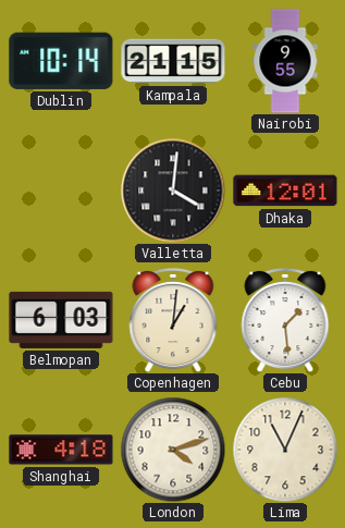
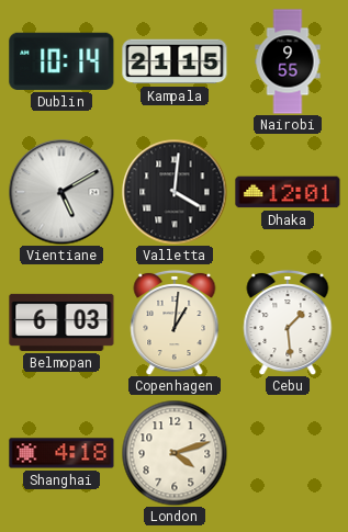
Vientiane: none -> 5:10 (61, 192)
Lima: 11:04 -> none (285, 450)
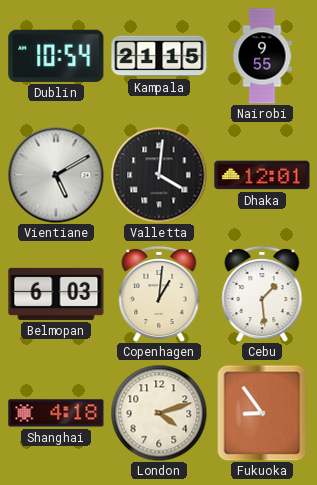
Dublin: 10:14 -> 10:54 (56, 56)
Fukuoka: none -> 8:54 (262, 413)
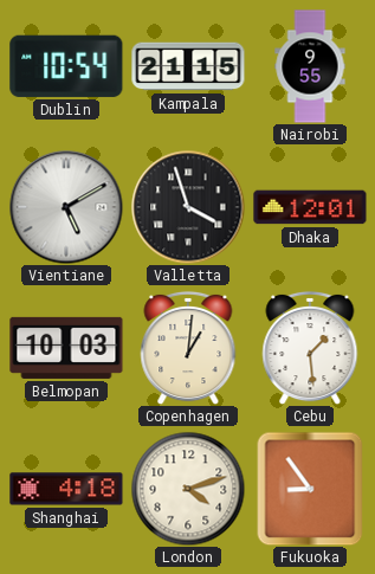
Valletta: 4:01 -> 3:57 (188, 207)
Belmopan: 6:03 -> 10:03 (66, 348)
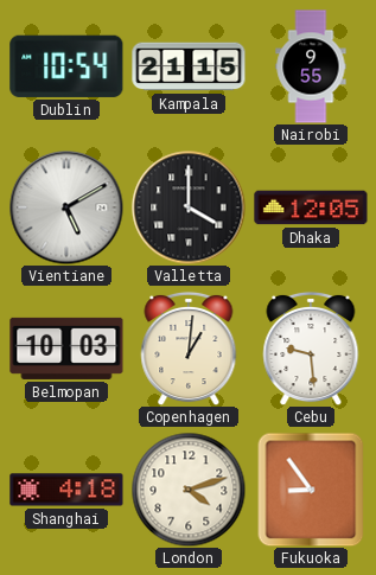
Valletta: 3:57 -> 4:00 (189, 207)
Dhaka: 12:01 -> 12:05 (311, 207)
Cebu: 1:29 -> 9:29 (311, 349)
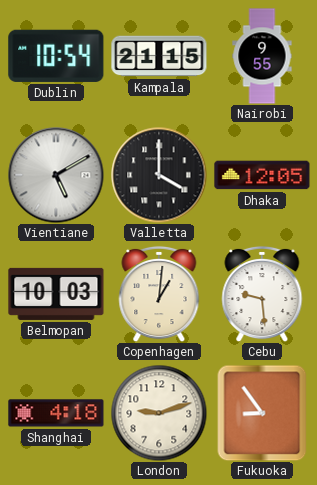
London: 4:12 -> 9:12 (159, 413)
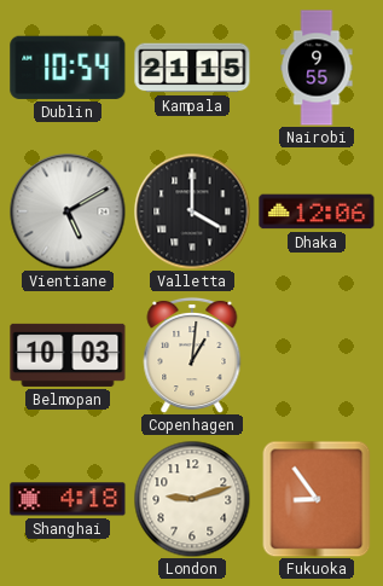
Dhaka: 12:05 -> 12:06 (317, 211)
Cebu: 9:29 -> none (262, 294)
